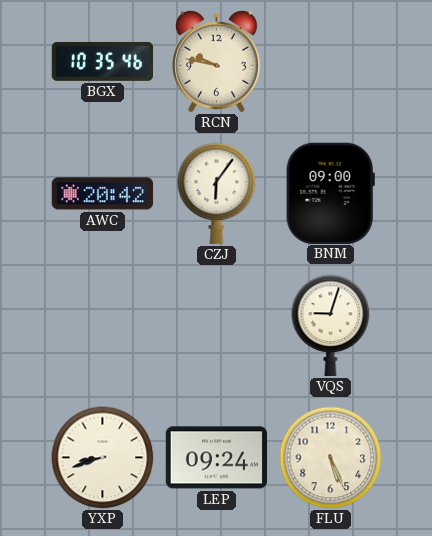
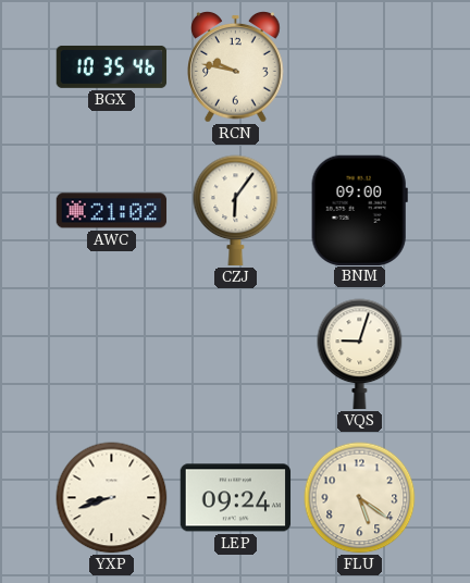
AWC: 20:42 -> 21:02 (112, 211)
FLU: 5:26 -> 5:21 (360, 498)
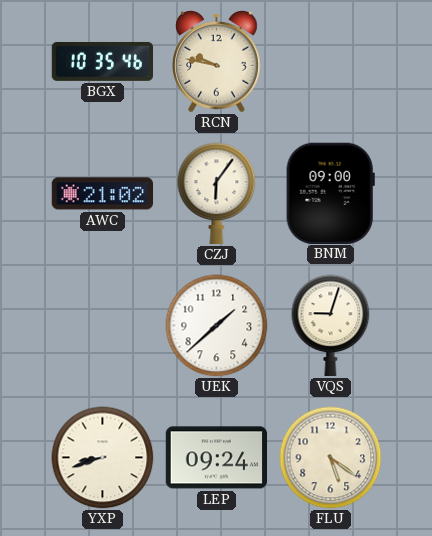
UEK: none -> 1:38 (217, 326)
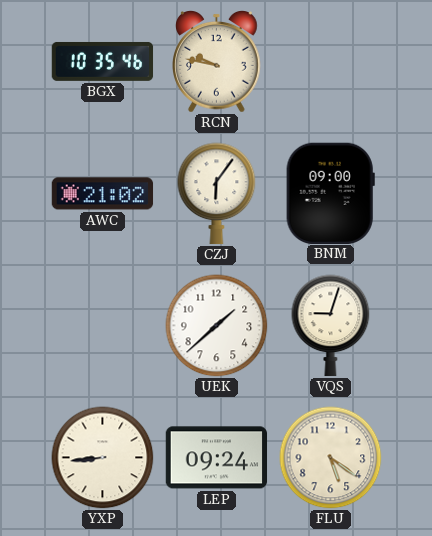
YXP: 8:42 -> 8:44 (103, 458)
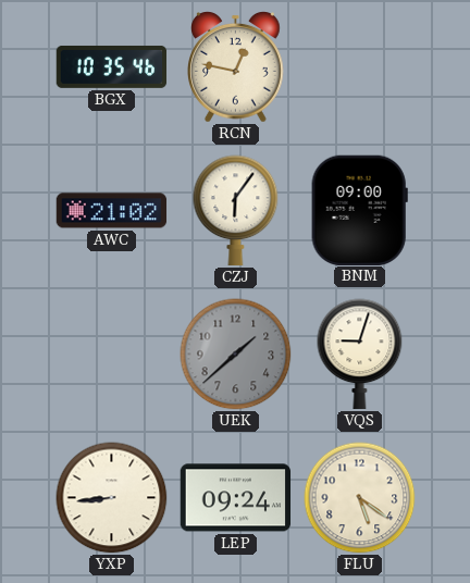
RCN: 9:47 -> 12:47 (236, 67)
UEK dial: white -> grey (236, 355)
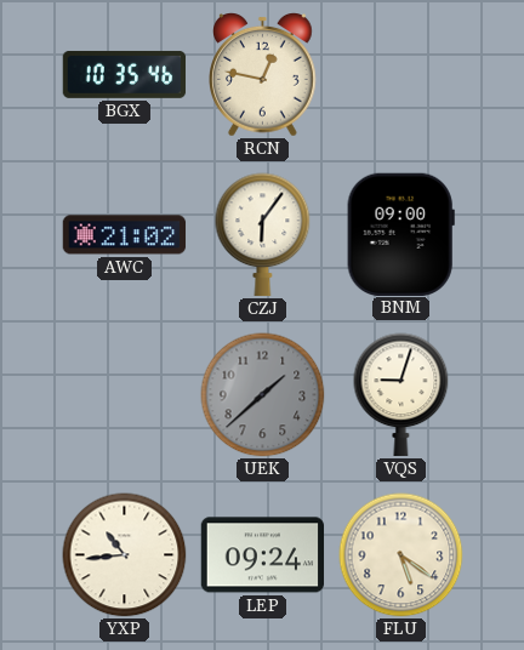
YXP: 8:44 -> 10:44 (125, 555)
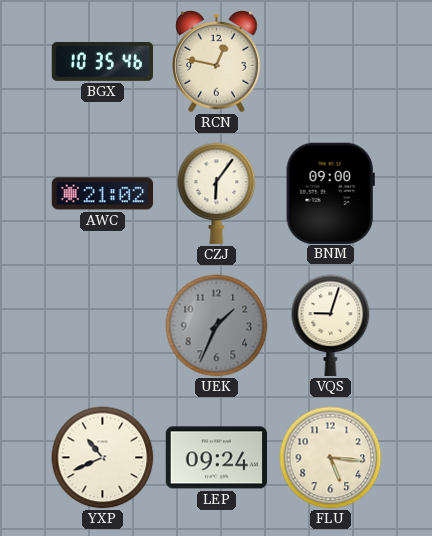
UEK: 1:38 -> 1:34 (217, 326)
YXP: 10:44 -> 10:41 (103, 458)
FLU: 5:21 -> 5:16 (331, 458)
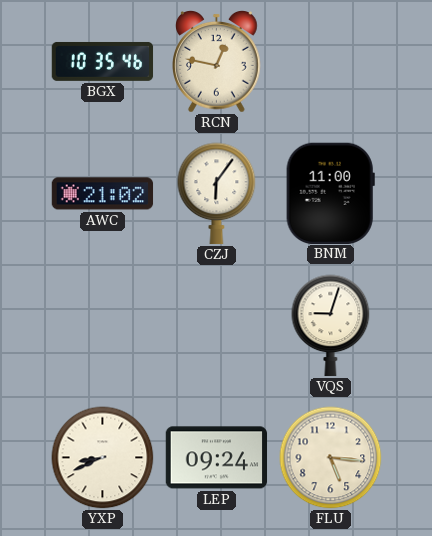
BNM: 09:00 -> 11:00 (330, 193)
UEK: 1:34 -> none (217, 326)
YXP: 10:41 -> 8:41 (103, 458)
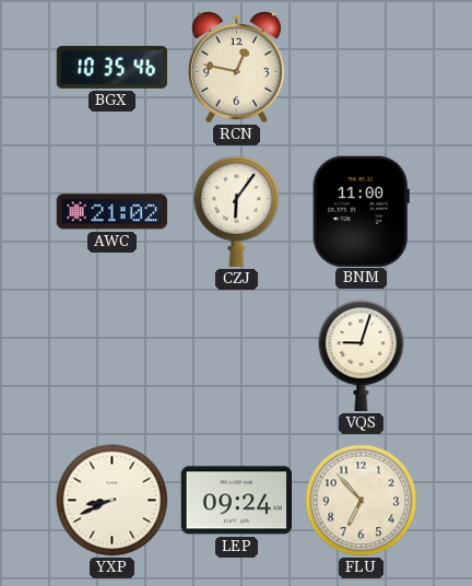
FLU: 5:16 -> 6:53 (362, 501)
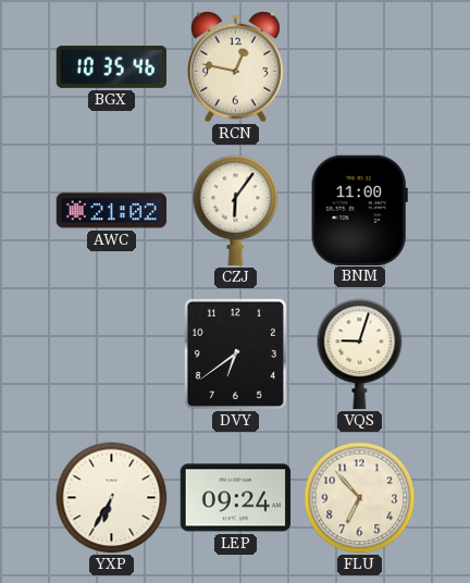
DVY: none -> 6:39 (235, 353)
YXP: 8:41 -> 6:35 (112, 498)
